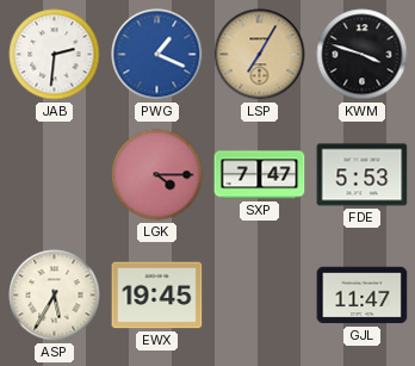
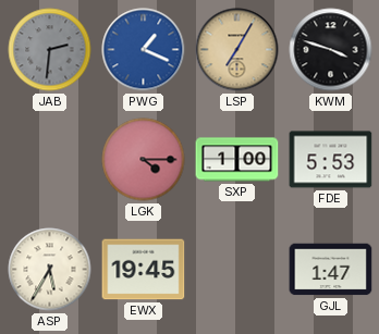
JAB dial: white -> grey (50, 50)
SXP: 7:47 -> 1:00 (237, 160)
GJL: 11:47 -> 1:47 (331, 270)
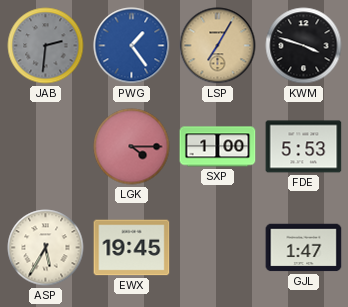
PWG: 1:19 -> 1:24 (132, 46)
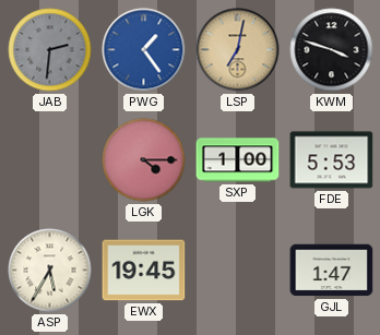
LSP: 7:05 -> 7:02 (238, 50)
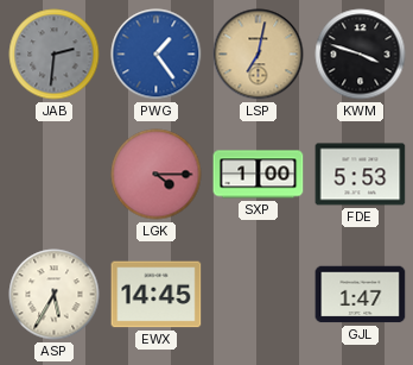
EWX: 19:45 -> 14:45 (157, 295)
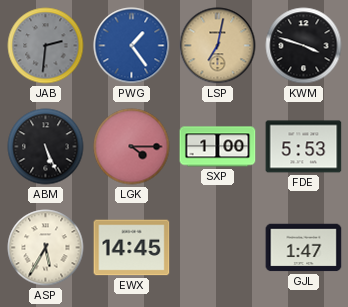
ABM: none -> 5:26 (46, 147)
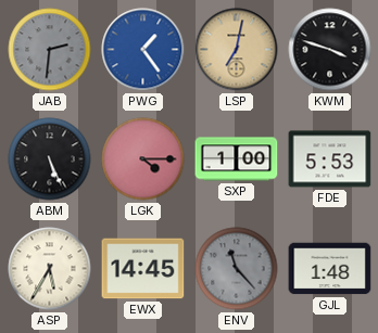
ENV: none -> 11:23 (237, 269)
GJL: 1:47 -> 1:48 (330, 269)
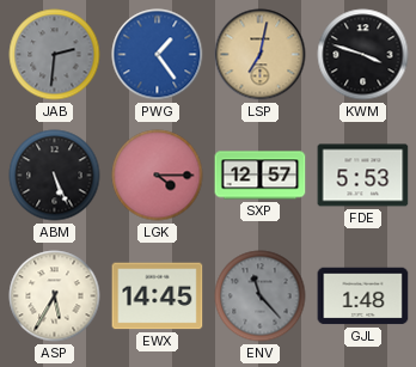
SXP: 1:00 -> 12:57 (261, 176)
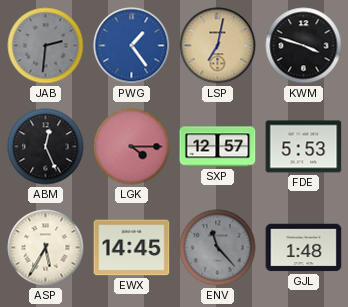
ABM: 5:26 -> 12:26 (46, 147)
